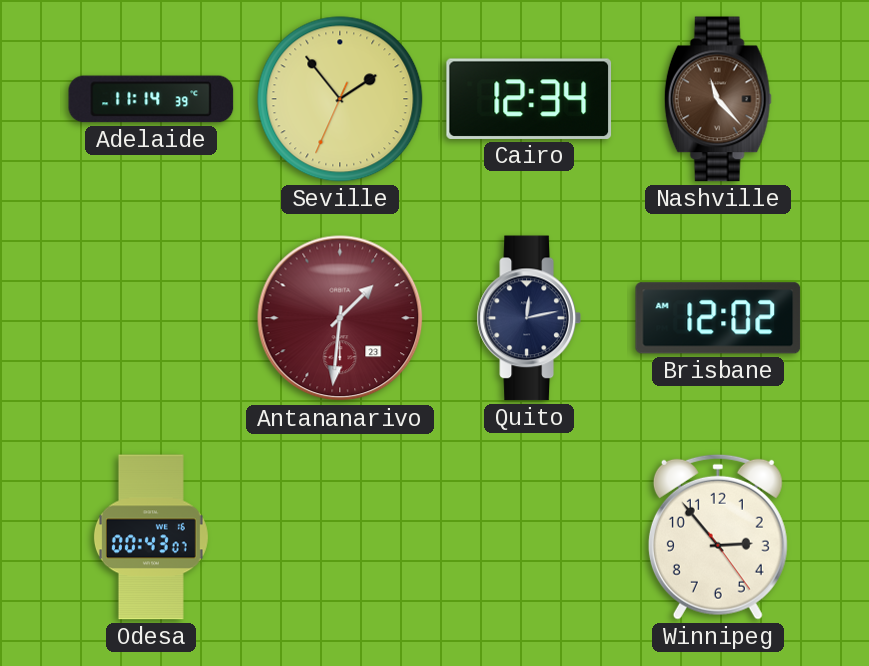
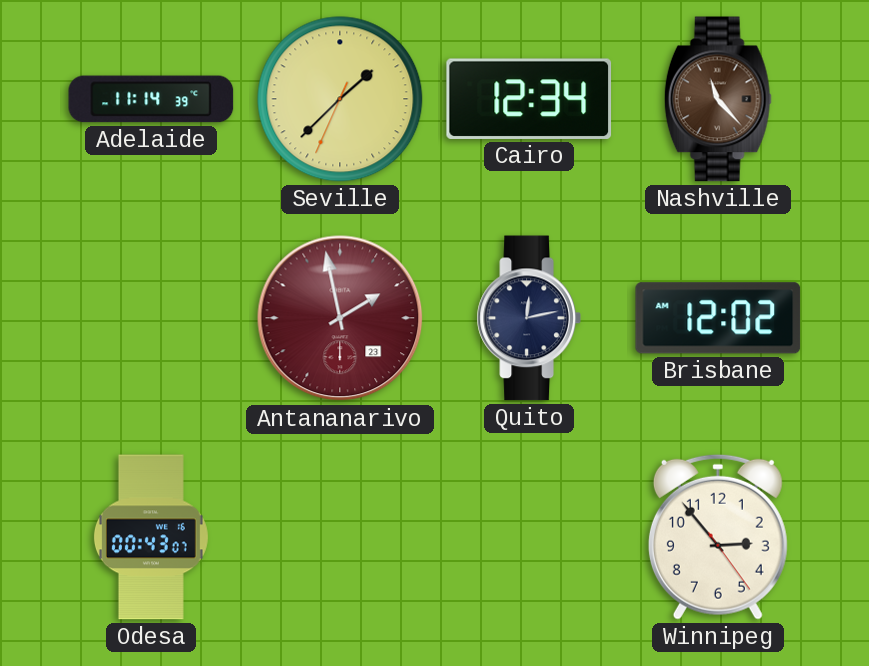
Seville: 1:53 -> 1:37 (340, 99)
Antananarivo: 1:31 -> 1:58 (340, 318)
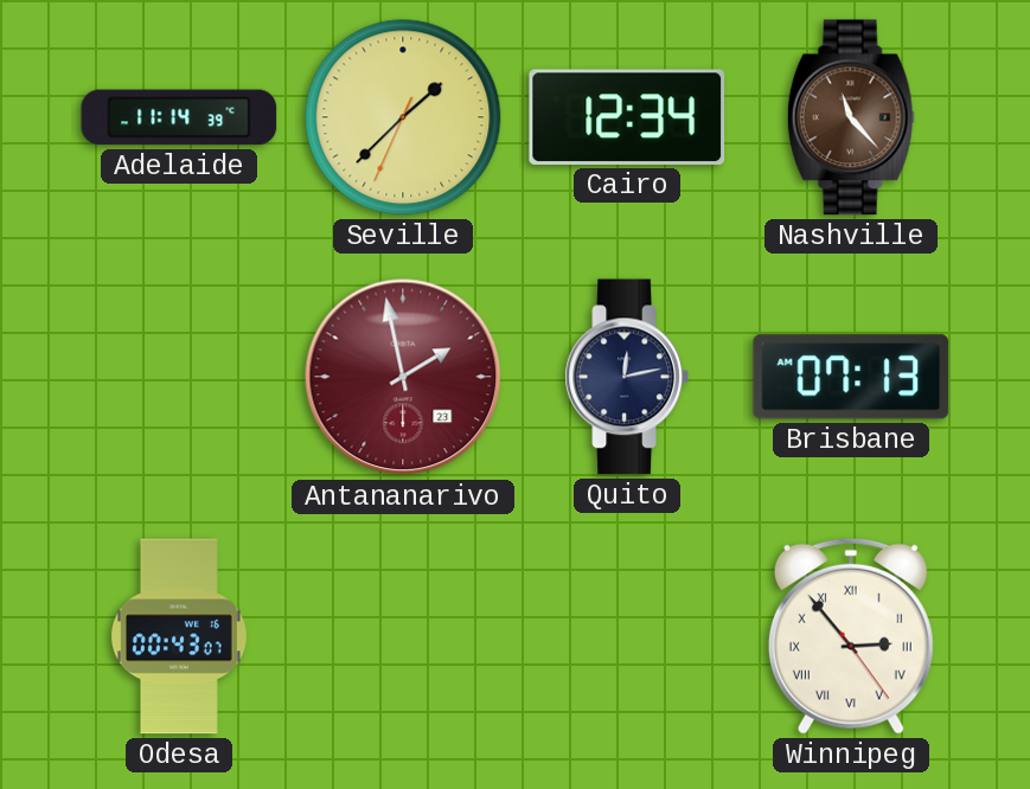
Brisbane: 12:02 -> 07:13 (851, 377)
Winnipeg numerals: Arabic -> Roman (851, 636)
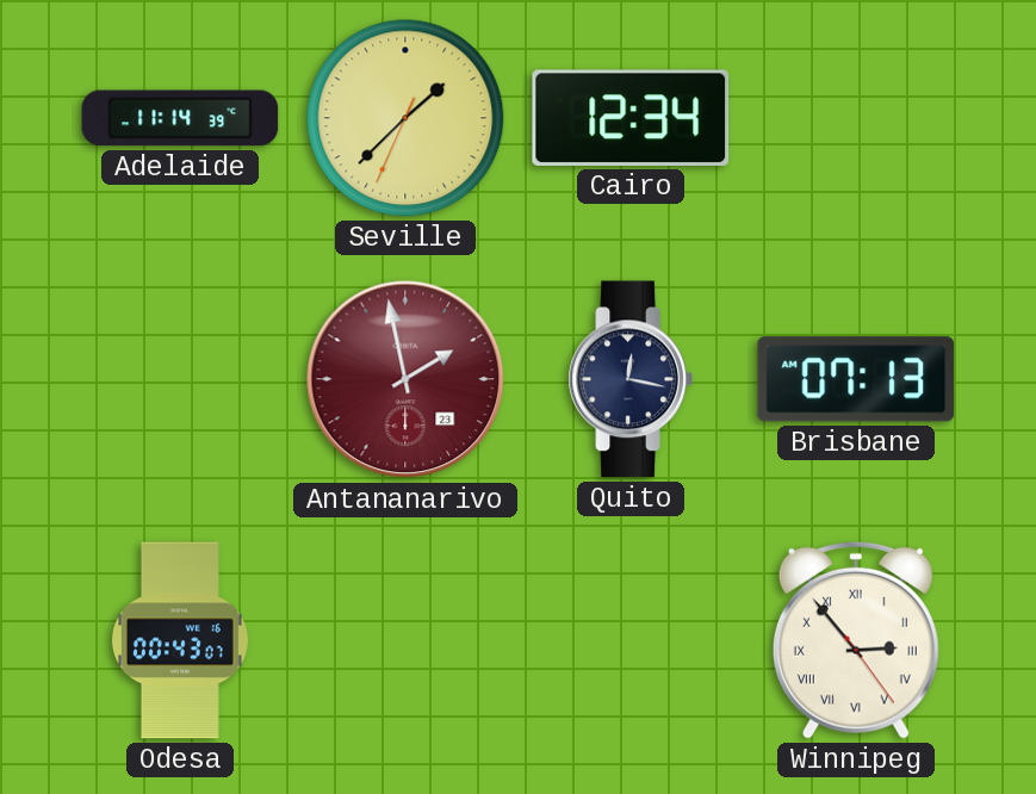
Nashville: 11:23 -> none (851, 117)
Quito: 12:13 -> 12:17 (631, 379)
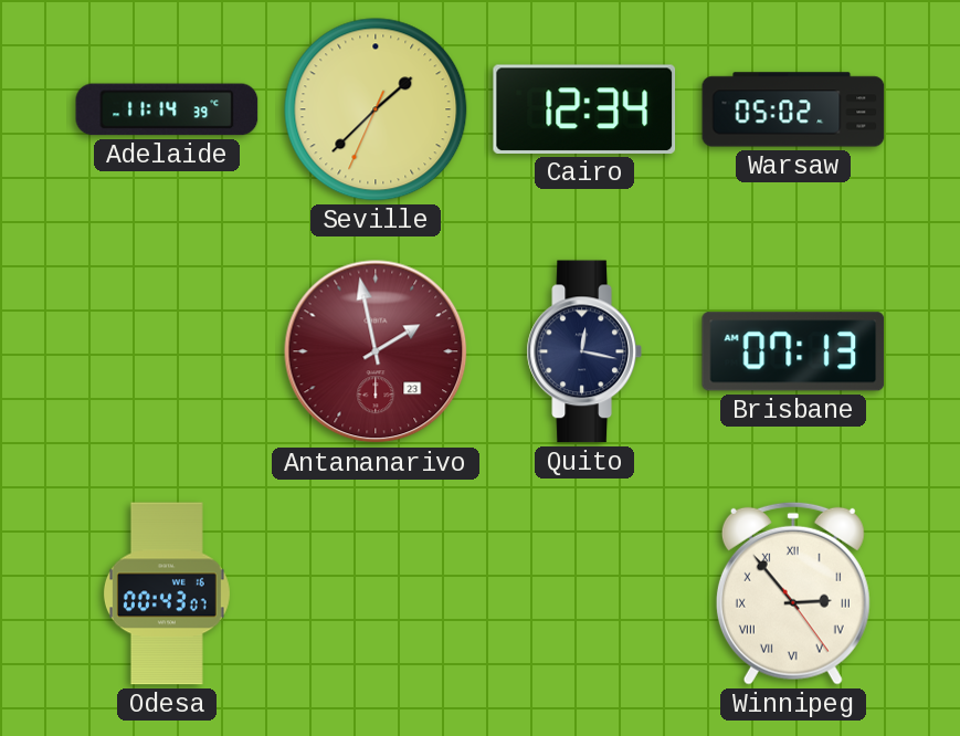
Warsaw: none -> 05:02 (793, 109)
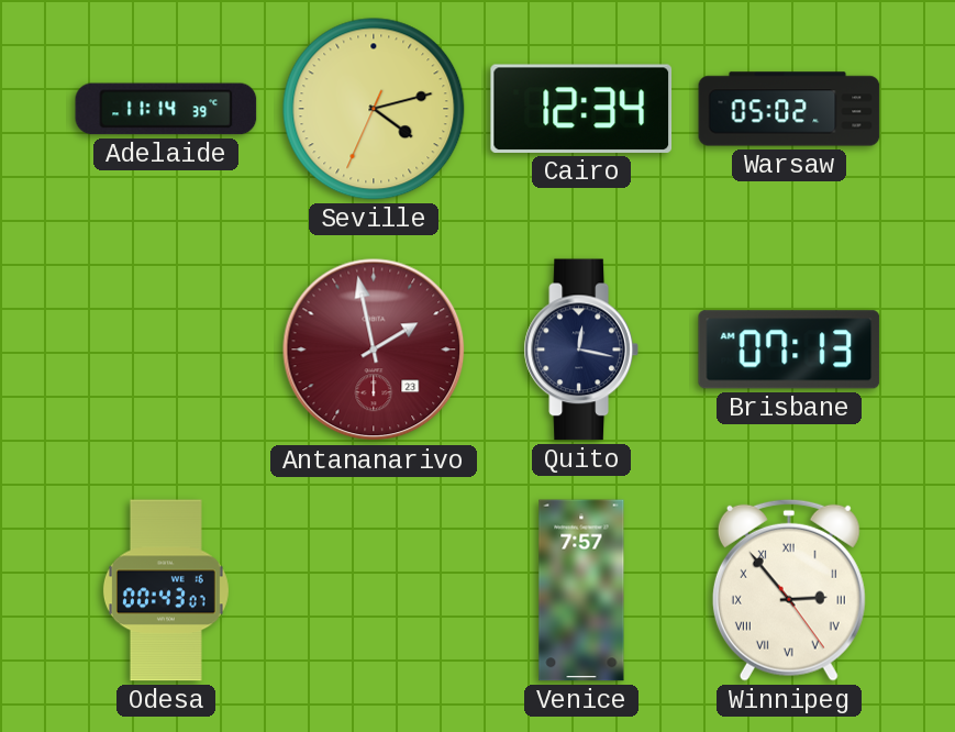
Seville: 1:37 -> 4:12 (374, 109)
Venice: none -> 7:57 (581, 590)
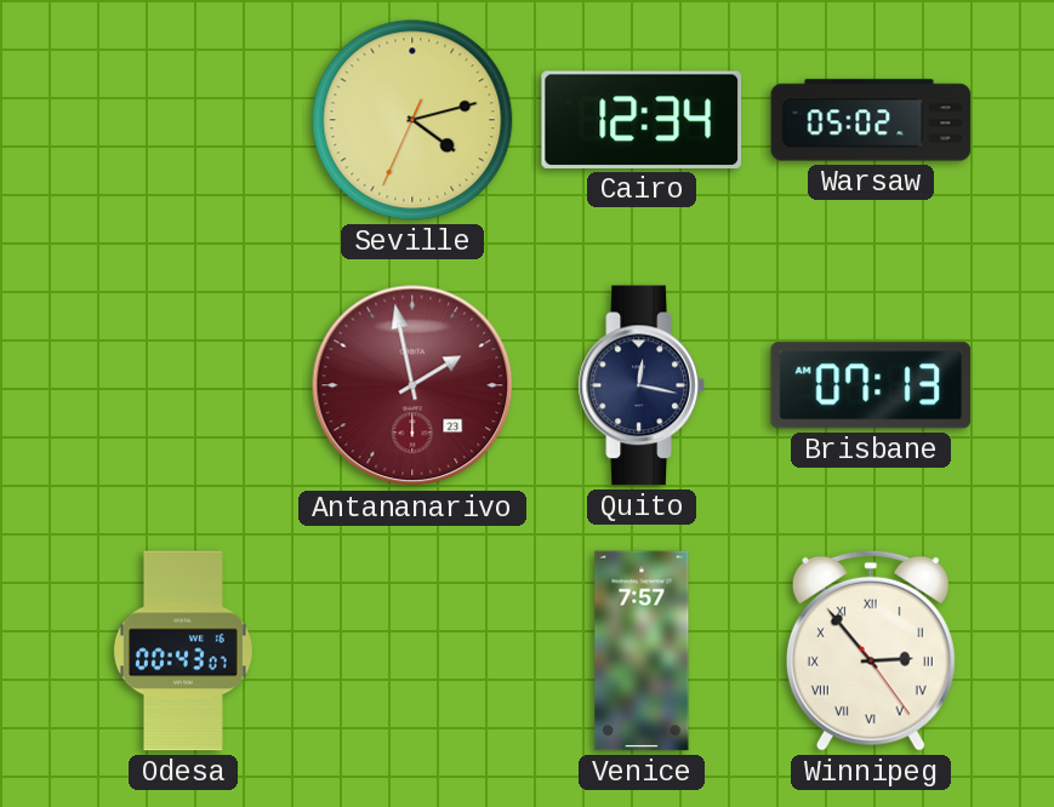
Adelaide: 11:14 -> none (166, 109)
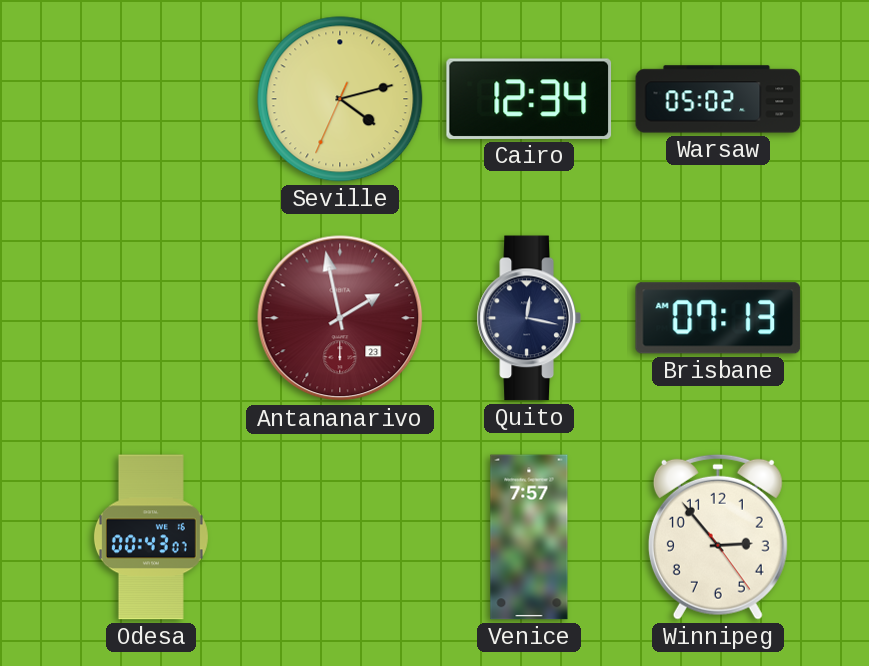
Winnipeg numerals: Roman -> Arabic (718, 537)
